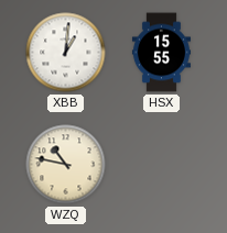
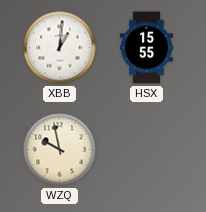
WZQ: 10:47 -> 9:58 (60, 150)
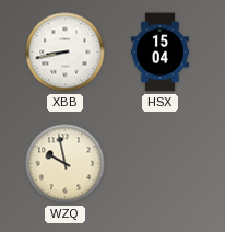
XBB: 1:01 -> 8:43 (66, 53)
HSX: 15:55 -> 15:04 (159, 53)
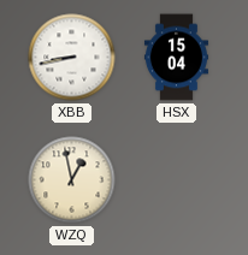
WZQ: 9:58 -> 12:58 (72, 180)
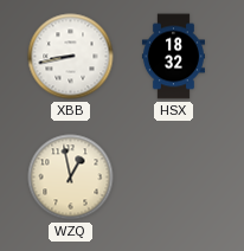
HSX: 15:04 -> 18:32 (173, 57)
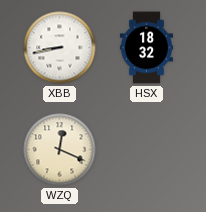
WZQ: 12:58 -> 12:19 (60, 150)
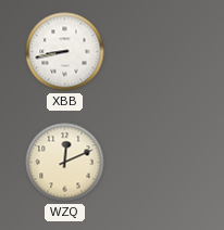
HSX: 18:32 -> none (146, 48)
WZQ: 12:19 -> 12:11 (65, 163)
